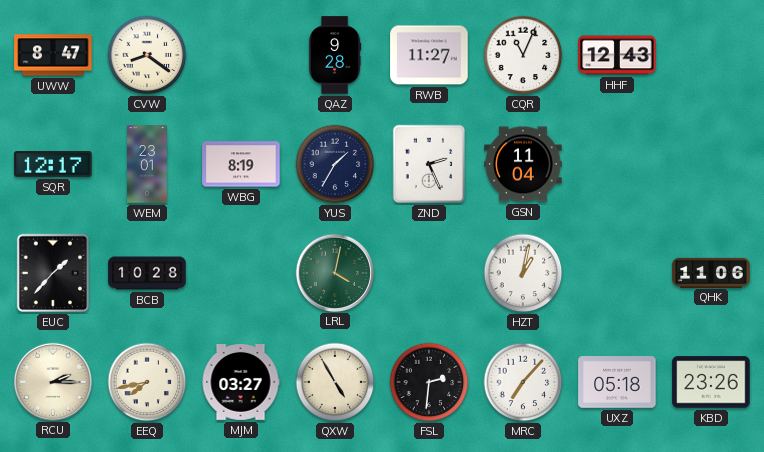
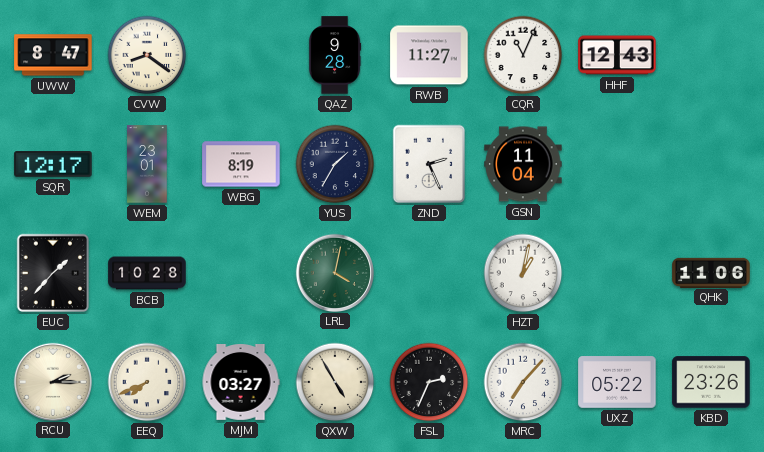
EEQ: 7:43 -> 7:41 (147, 382)
FSL: 2:31 -> 2:34 (429, 382)
UXZ: 05:18 -> 05:22 (617, 382)
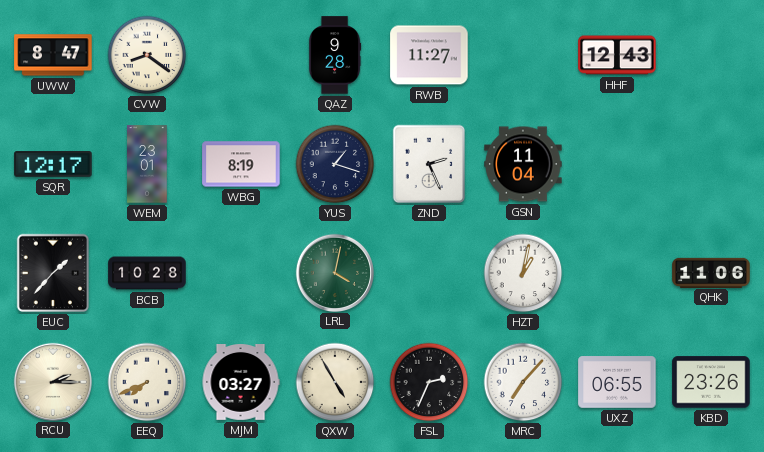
CQR: 11:04 -> none (523, 55)
YUS: 1:35 -> 1:18 (335, 164)
UXZ: 05:22 -> 06:55 (617, 382)
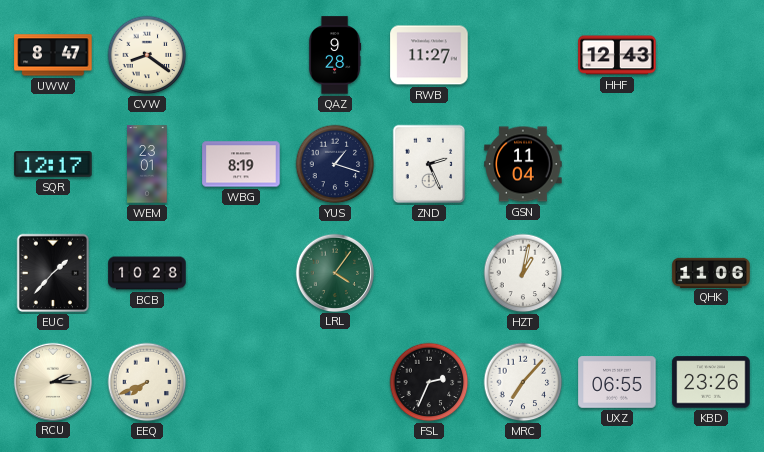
LRL: 4:02 -> 4:06 (334, 272)
MJM: 03:27 -> none (241, 383)
QXW: 4:55 -> none (335, 382)
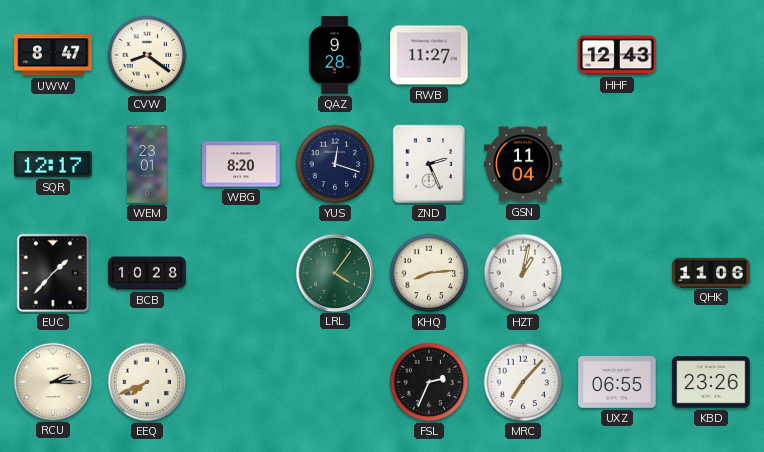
WBG: 8:19 -> 8:20 (241, 164)
YUS: 1:18 -> 12:18 (335, 164)
KHQ: none -> 8:14 (429, 273)
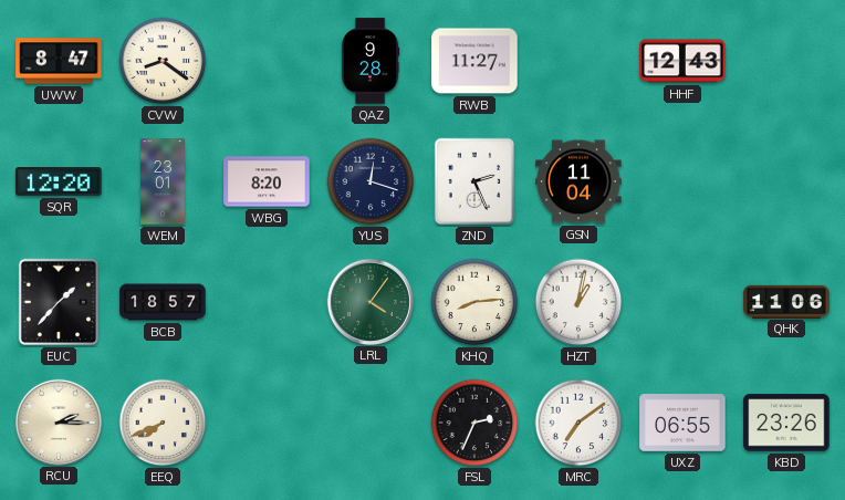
SQR: 12:17 -> 12:20 (59, 181)
BCB: 10:28 -> 18:57 (163, 302)
MRC: 7:07 -> 7:09 (578, 423)
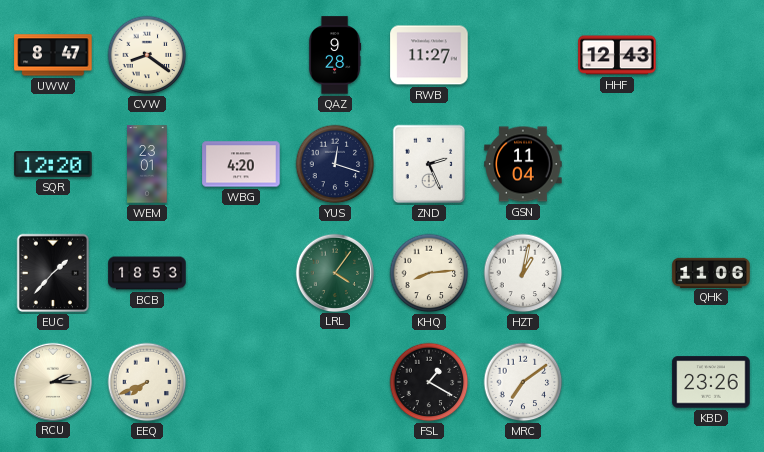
WBG: 8:20 -> 4:20 (241, 164)
BCB: 18:57 -> 18:53 (147, 273)
FSL: 2:34 -> 1:20 (429, 382)
UXZ: 06:55 -> none (682, 423)
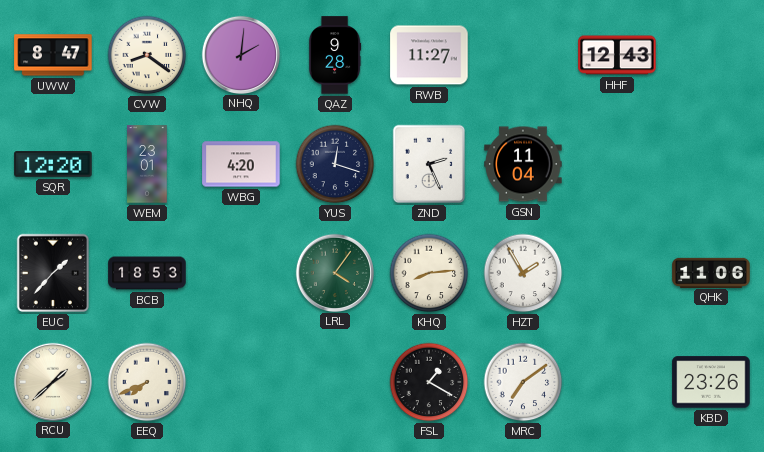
NHQ: none -> 2:01 (240, 54)
HZT: 1:02 -> 1:55 (523, 273)
RCU: 2:15 -> 1:38 (52, 381)
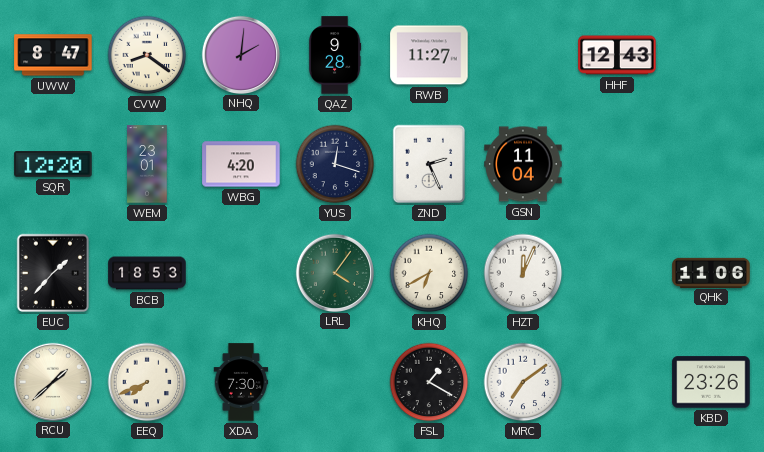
KHQ: 8:14 -> 6:40 (429, 273)
HZT: 1:55 -> 12:04 (523, 273)
XDA: none -> 7:30 (241, 382)
